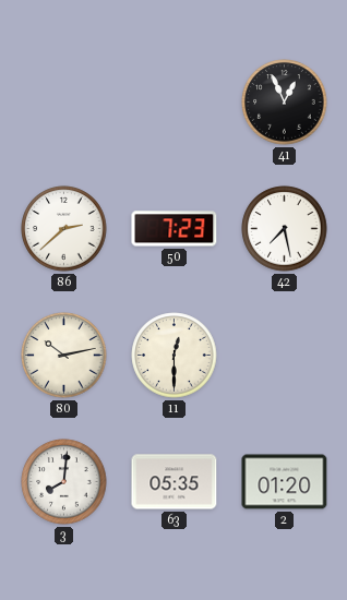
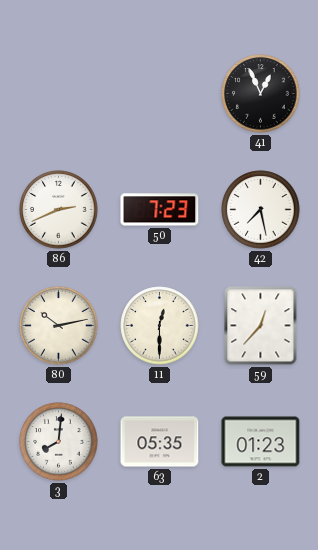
86: 2:38 -> 2:41 (59, 210)
59: none -> 12:37 (261, 326)
2: 01:20 -> 01:23 (261, 442)
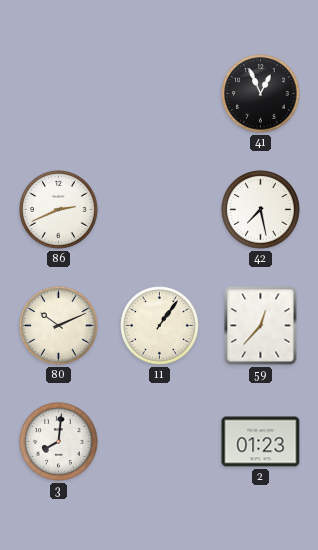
50: 7:23 -> none (160, 210)
80: 10:13 -> 10:11 (59, 326)
11: 12:30 -> 1:06 (160, 326)
63: 05:35 -> none (160, 442)
